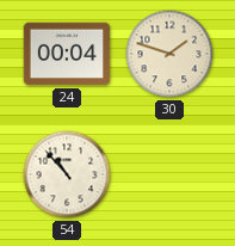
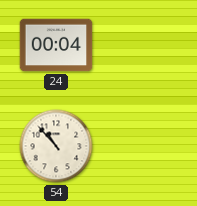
30: 1:48 -> none (169, 54)
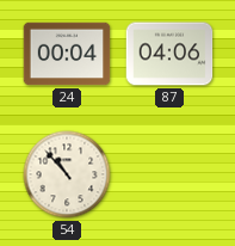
87: none -> 04:06 (169, 54)
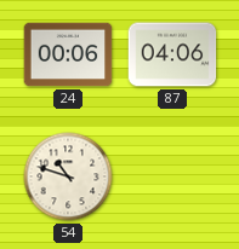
24: 00:04 -> 00:06 (68, 54)
54: 10:53 -> 10:48 (68, 176)
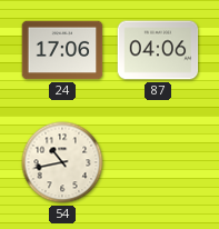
24: 00:06 -> 17:06 (62, 50)
54: 10:48 -> 10:43 (62, 162)
